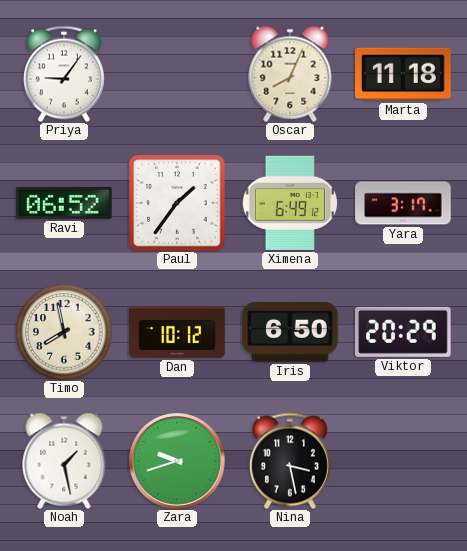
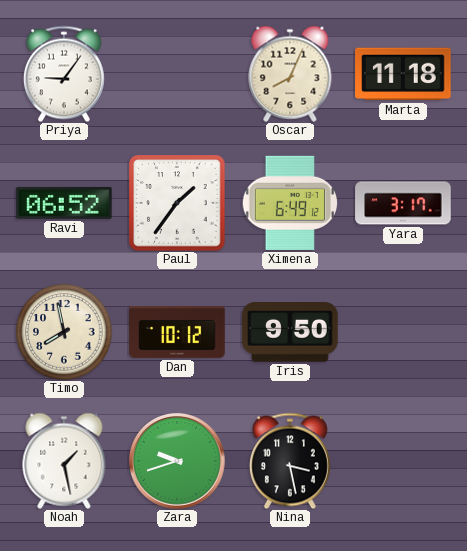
Iris: 6:50 -> 9:50 (290, 332)
Viktor: 20:29 -> none (403, 332)
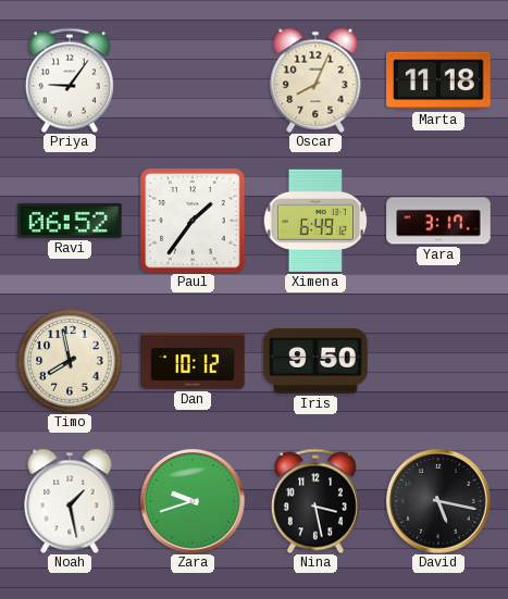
David: none -> 5:17 (439, 502)
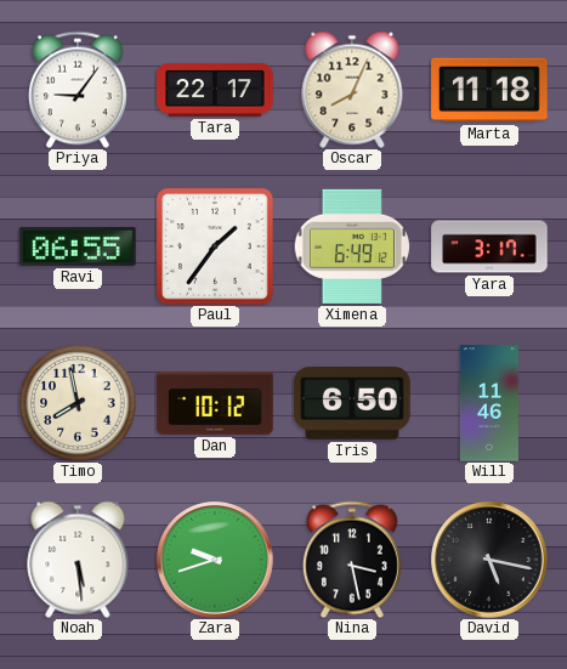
Tara: none -> 22:17 (215, 90)
Ravi: 06:52 -> 06:55 (78, 246)
Iris: 9:50 -> 6:50 (352, 403)
Will: none -> 11:46 (489, 403)
Noah: 1:28 -> 5:29 (78, 560)
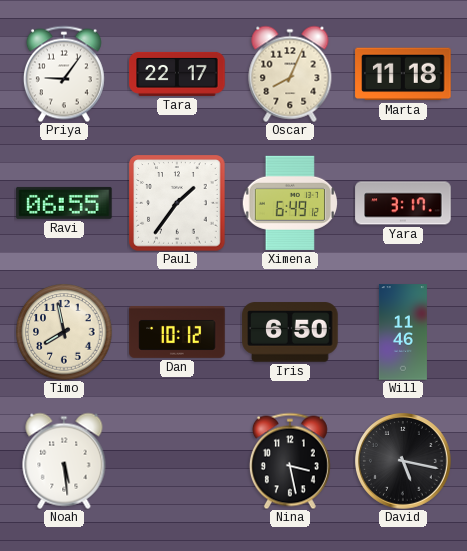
Zara: 9:42 -> none (216, 561)
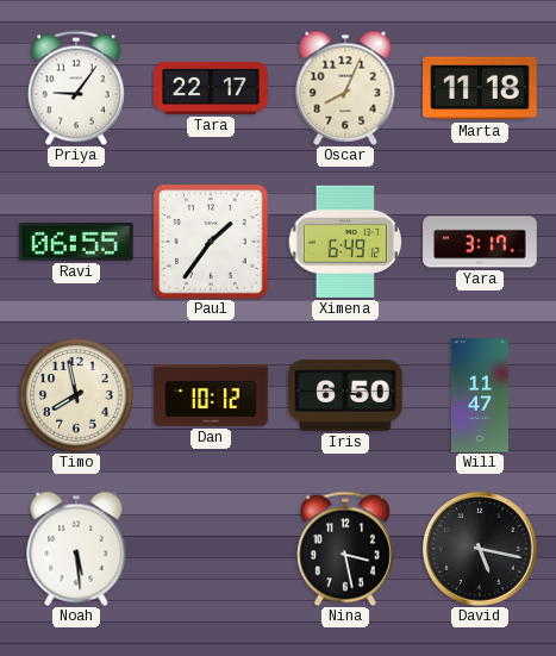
Will: 11:46 -> 11:47 (480, 395)
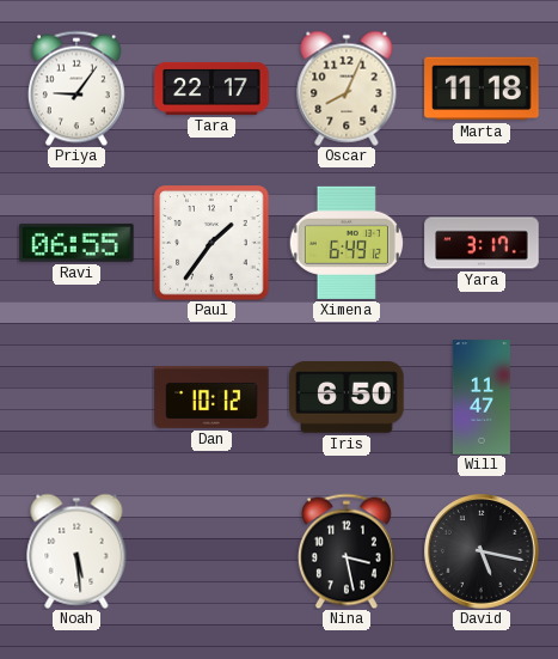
Timo: 7:58 -> none (76, 395)
